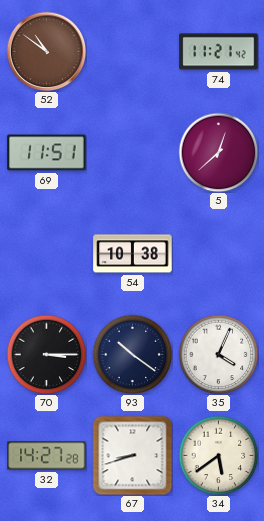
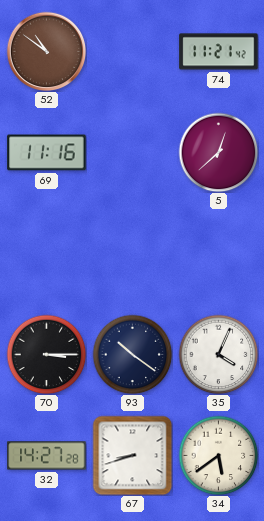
69: 11:51 -> 11:16 (47, 153)
54: 10:38 -> none (133, 254)
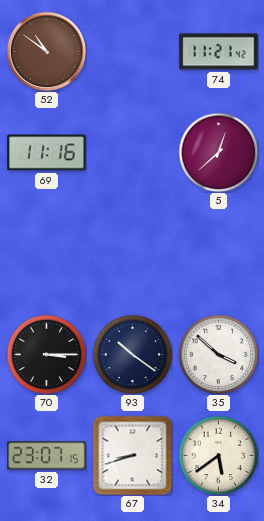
35: 4:04 -> 3:52 (218, 354)
32: 14:27 -> 23:07 (47, 456)
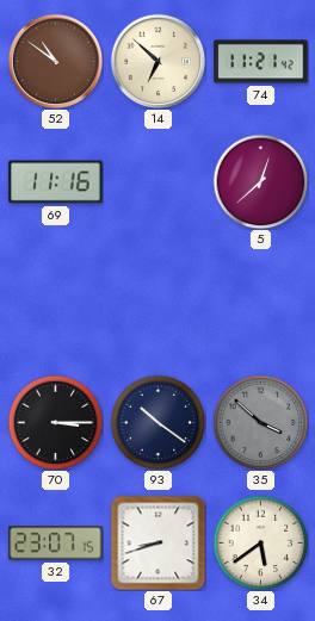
14: none -> 6:52 (157, 61)
35 dial: white -> grey (260, 422)
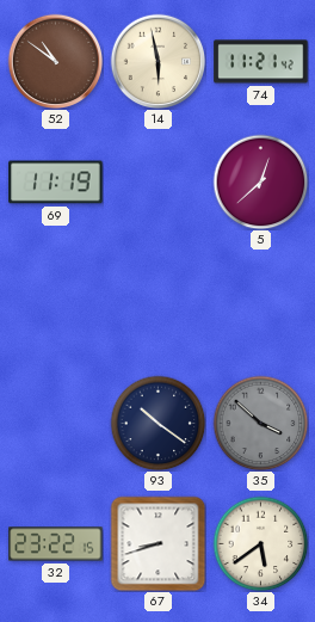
14: 6:52 -> 5:58 (157, 61)
69: 11:16 -> 11:19 (56, 183)
70: 3:15 -> none (55, 422)
32: 23:07 -> 23:22 (56, 544)
